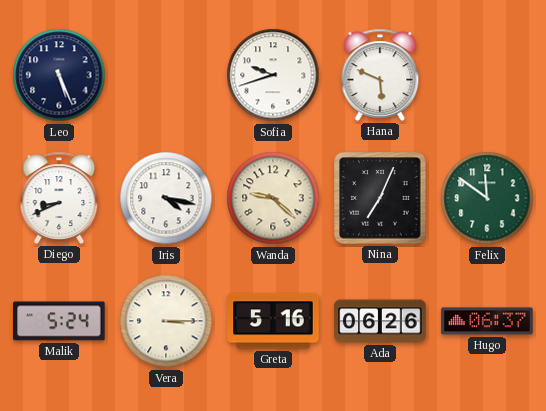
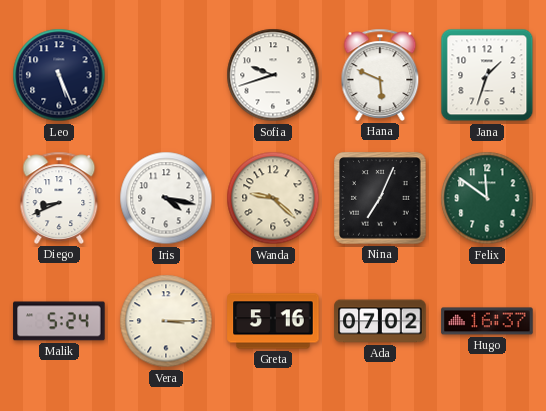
Jana: none -> 1:33 (487, 75)
Ada: 06:26 -> 07:02 (380, 321)
Hugo: 06:37 -> 16:37 (487, 321)
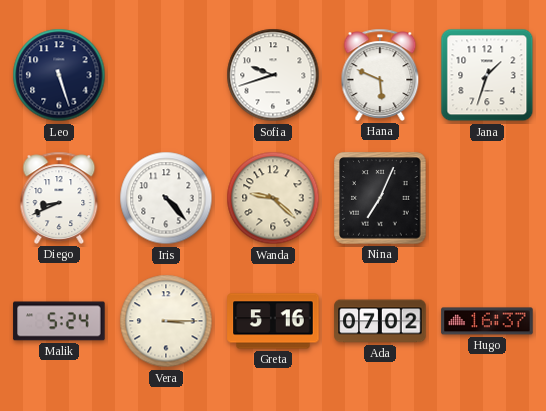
Leo: 5:26 -> 5:27 (59, 75)
Iris: 4:17 -> 4:23 (166, 198)
Felix: 11:51 -> none (487, 198)
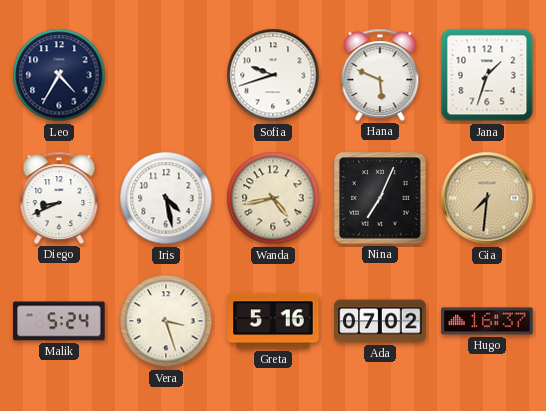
Leo: 5:27 -> 4:35 (59, 75)
Iris: 4:23 -> 4:28 (166, 198)
Wanda: 9:22 -> 4:43 (273, 198)
Gia: none -> 7:31 (487, 198)
Vera: 3:15 -> 3:27 (166, 321)
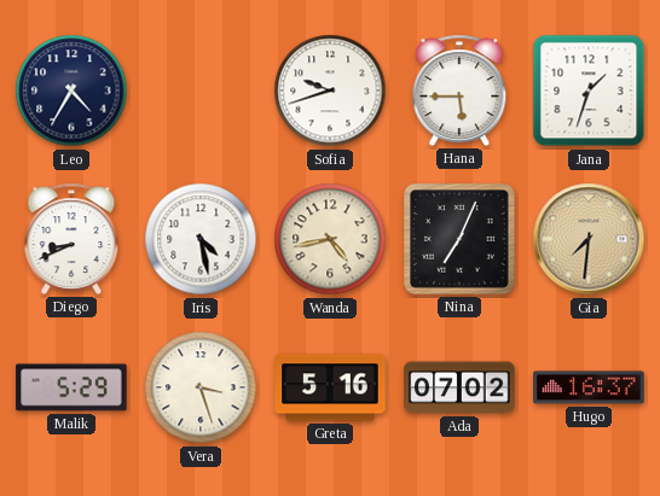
Hana: 5:49 -> 5:45 (459, 91)
Malik: 5:24 -> 5:29 (71, 387)
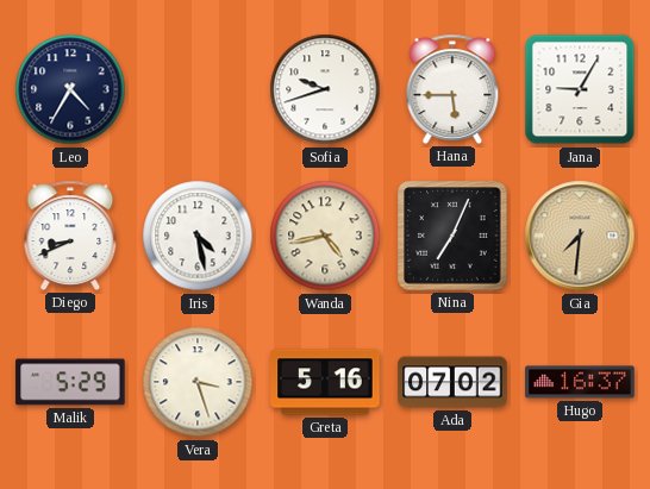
Jana: 1:33 -> 9:05 (580, 89)
